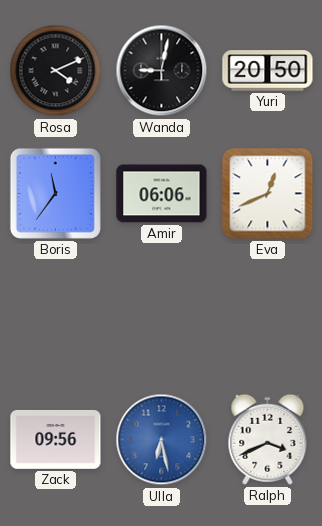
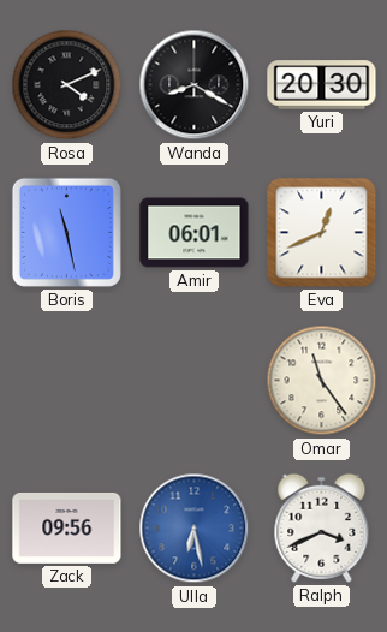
Wanda: 9:02 -> 8:20 (195, 85)
Yuri: 20:50 -> 20:30 (322, 85)
Boris: 11:36 -> 11:28 (66, 232)
Amir: 06:06 -> 06:01 (195, 233)
Omar: none -> 11:24 (322, 381)
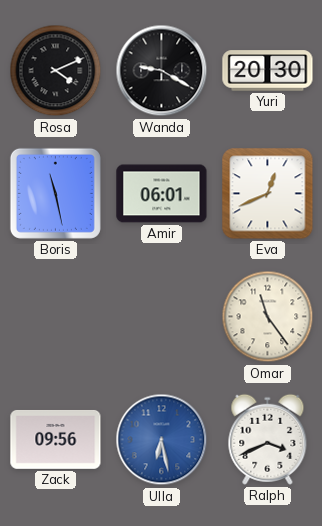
Wanda: 8:20 -> 9:20 (162, 71)
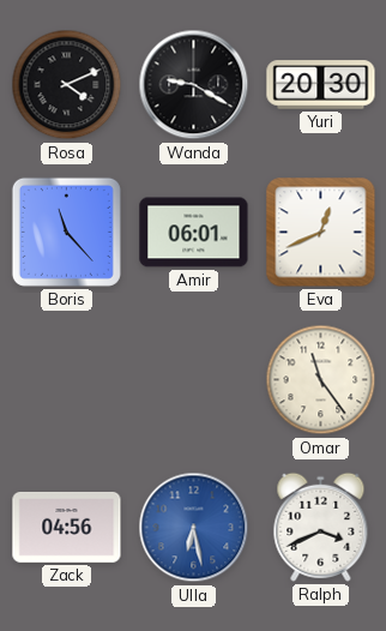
Boris: 11:28 -> 11:23 (66, 232)
Zack: 09:56 -> 04:56 (67, 528)
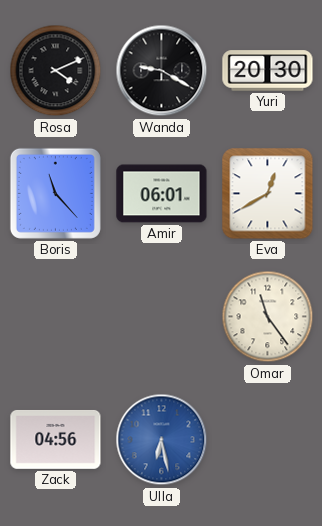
Eva: 12:41 -> 12:40 (268, 194)
Ralph: 3:41 -> none (321, 527)
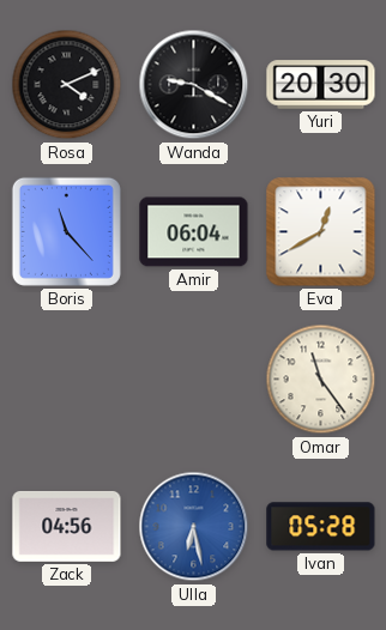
Amir: 06:01 -> 06:04 (194, 232)
Ivan: none -> 05:28 (321, 527)
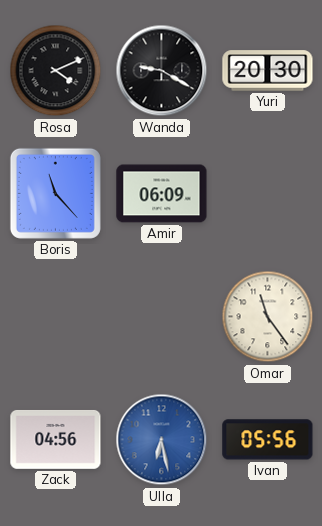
Amir: 06:04 -> 06:09 (162, 194)
Eva: 12:40 -> none (321, 232)
Ivan: 05:28 -> 05:56 (268, 440)
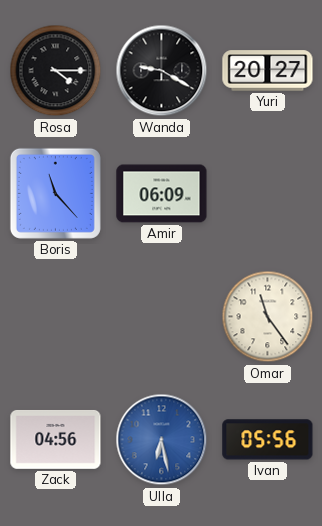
Rosa: 4:11 -> 4:15 (56, 71)
Yuri: 20:30 -> 20:27 (268, 71)
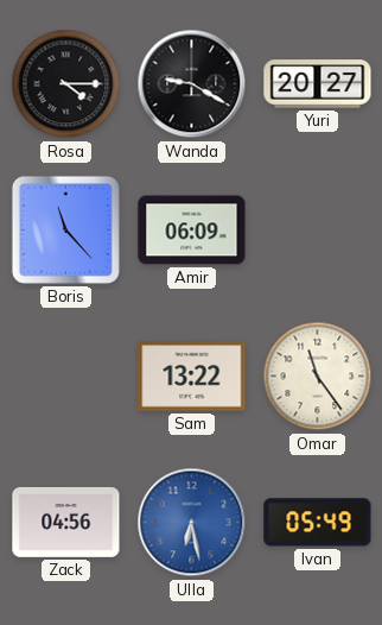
Sam: none -> 13:22 (192, 377)
Ivan: 05:56 -> 05:49 (318, 523)
